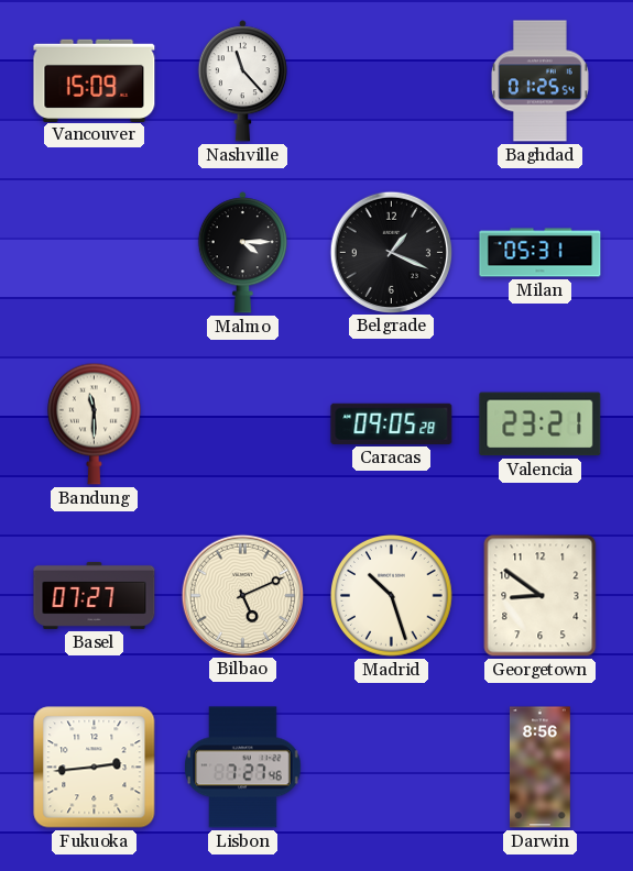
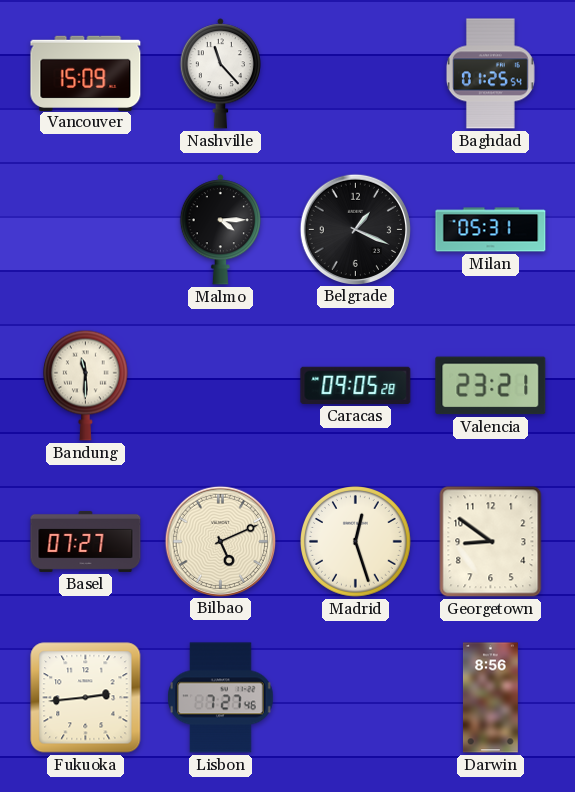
Madrid: 10:27 -> 12:27 (356, 542)
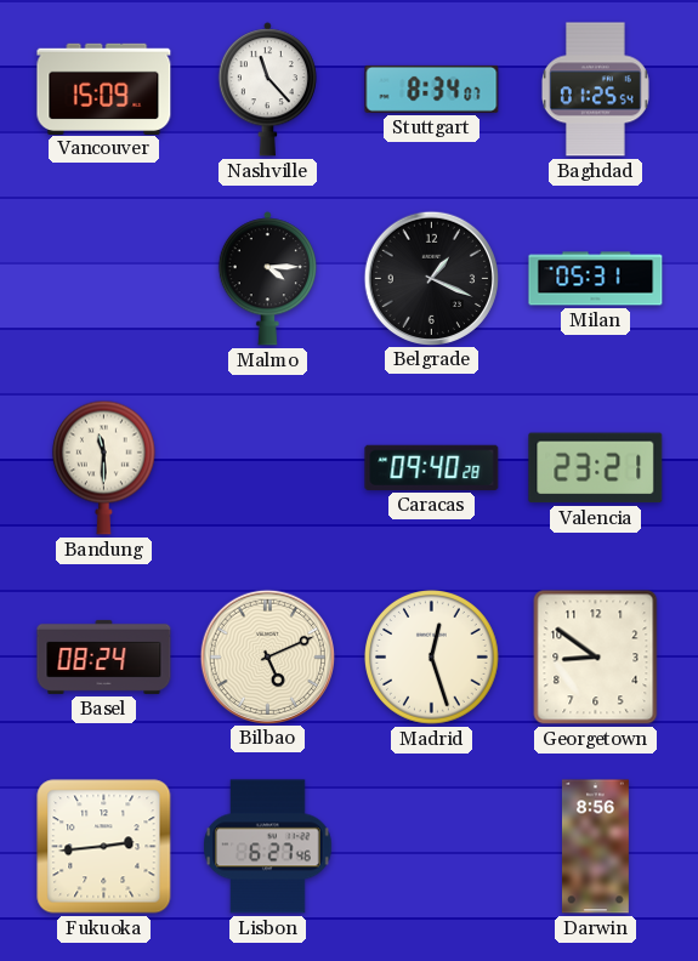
Stuttgart: none -> 8:34 (432, 89)
Caracas: 09:05 -> 09:40 (432, 467)
Basel: 07:27 -> 08:24 (104, 656)
Lisbon: 7:27 -> 6:27 (268, 847)
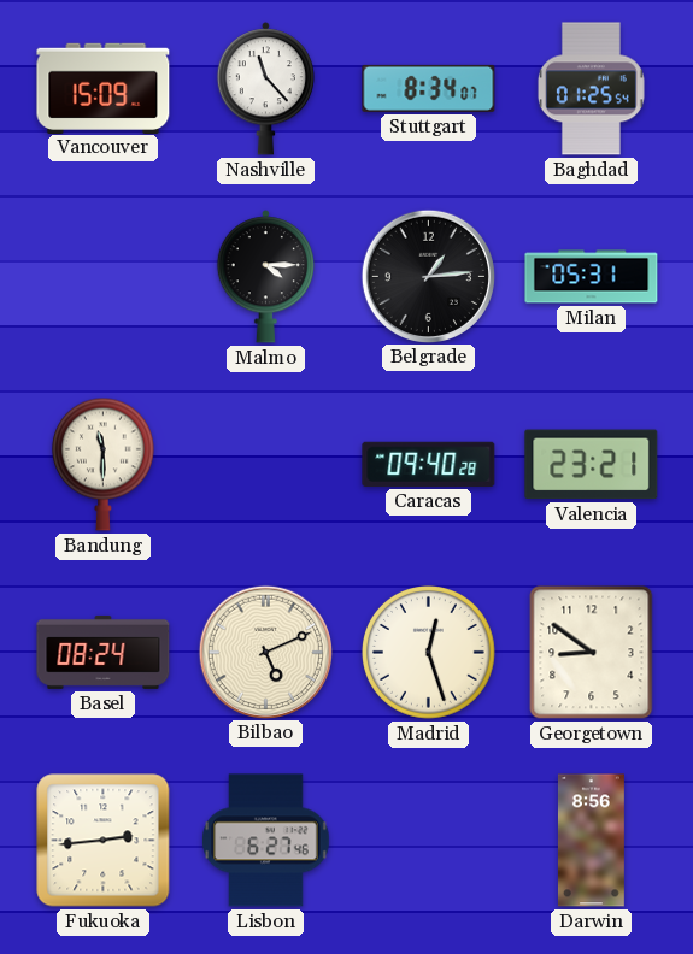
Belgrade: 1:19 -> 1:14 (428, 276)
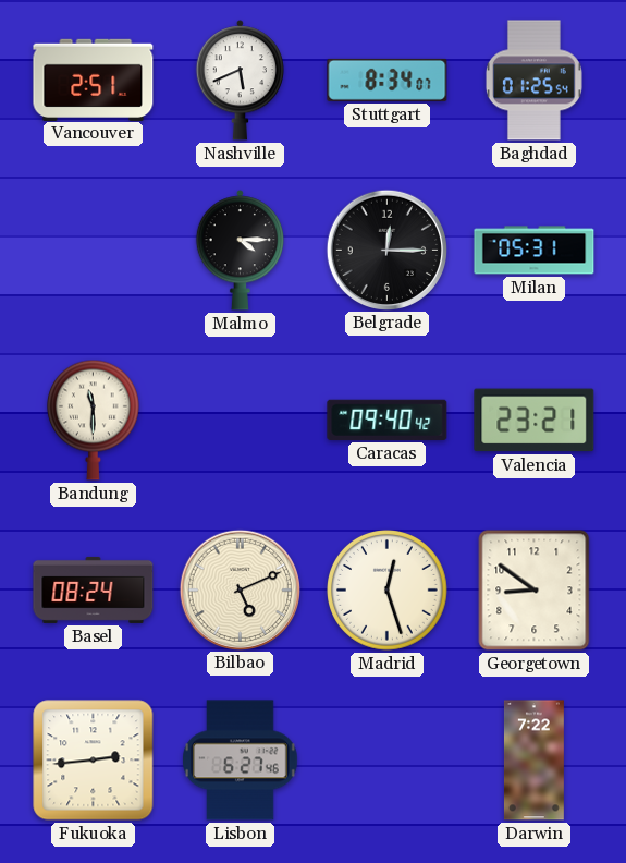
Vancouver: 15:09 -> 2:51 (94, 80)
Nashville: 11:23 -> 5:41 (240, 81)
Belgrade: 1:14 -> 12:15 (386, 250)
Caracas: 09:40:28 -> 09:40:42 (388, 420)
Darwin: 8:56 -> 7:22 (533, 761)
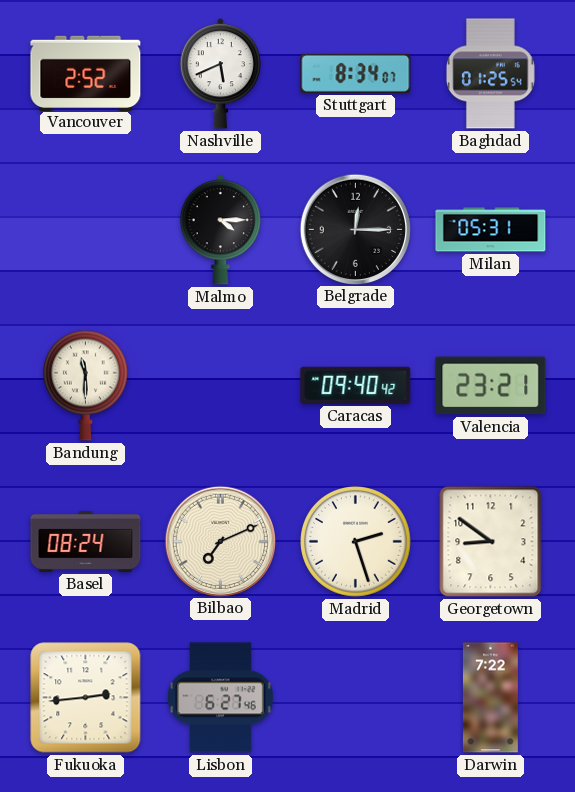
Vancouver: 2:51 -> 2:52 (86, 73)
Bilbao: 5:11 -> 7:11 (220, 541)
Madrid: 12:27 -> 2:27 (356, 542)
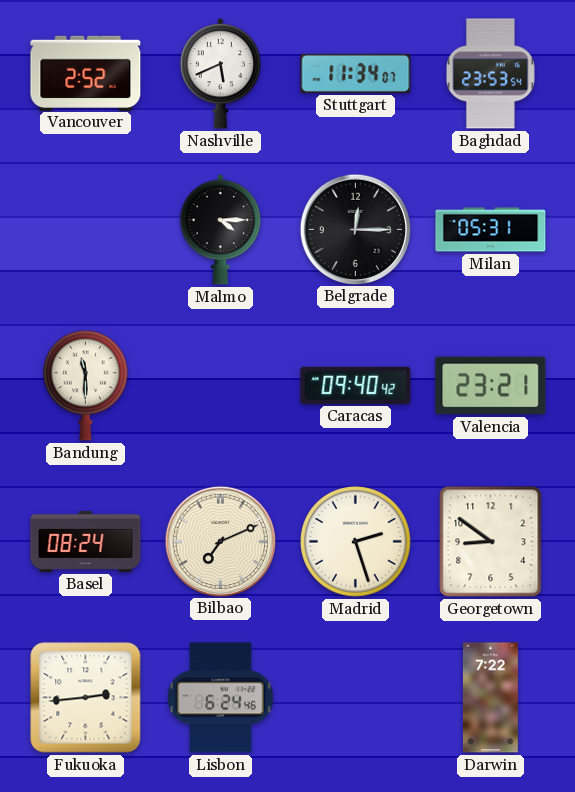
Stuttgart: 8:34 -> 11:34 (356, 73)
Baghdad: 01:25 -> 23:53 (490, 74)
Lisbon: 6:27 -> 6:24 (221, 698)
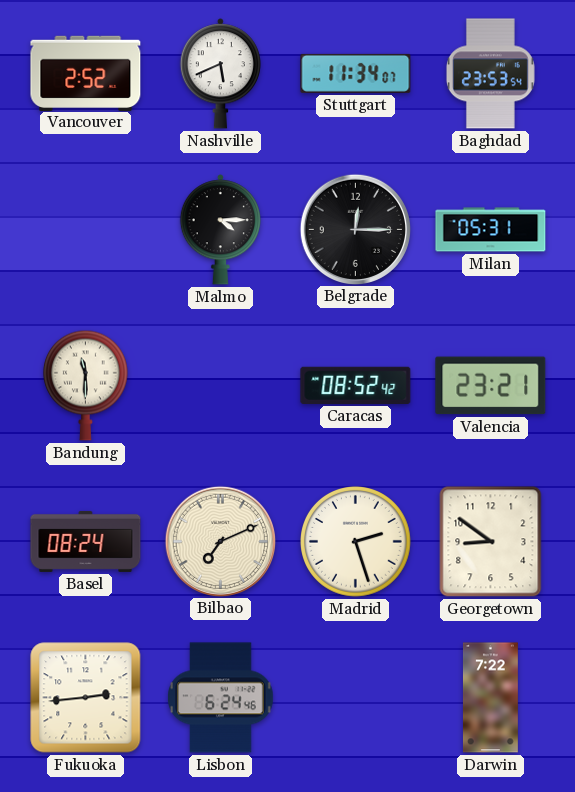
Caracas: 09:40 -> 08:52 (356, 385)
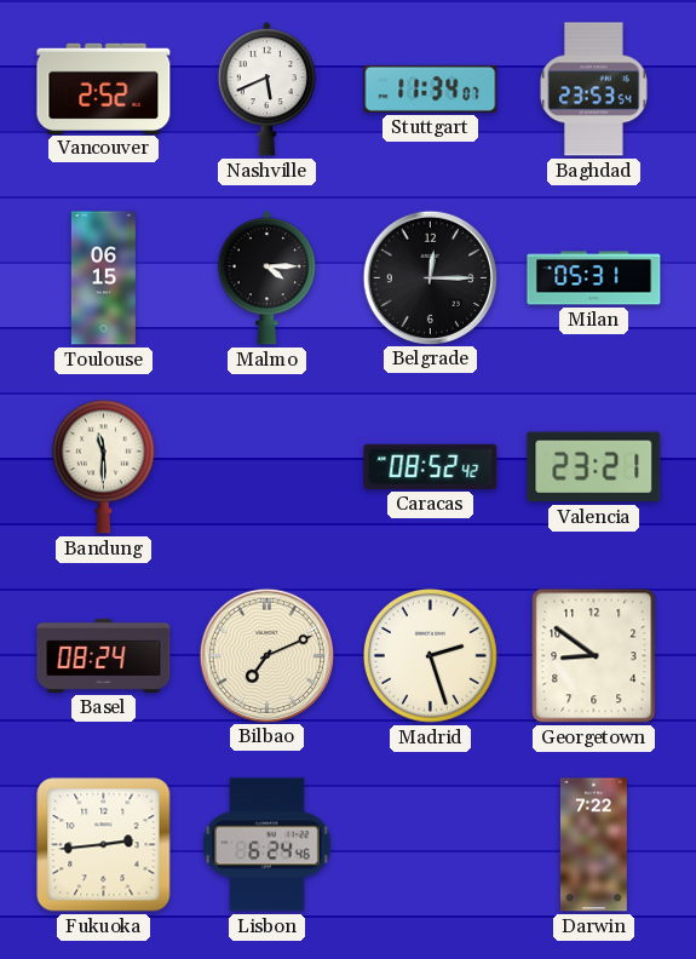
Toulouse: none -> 06:15 (103, 278)
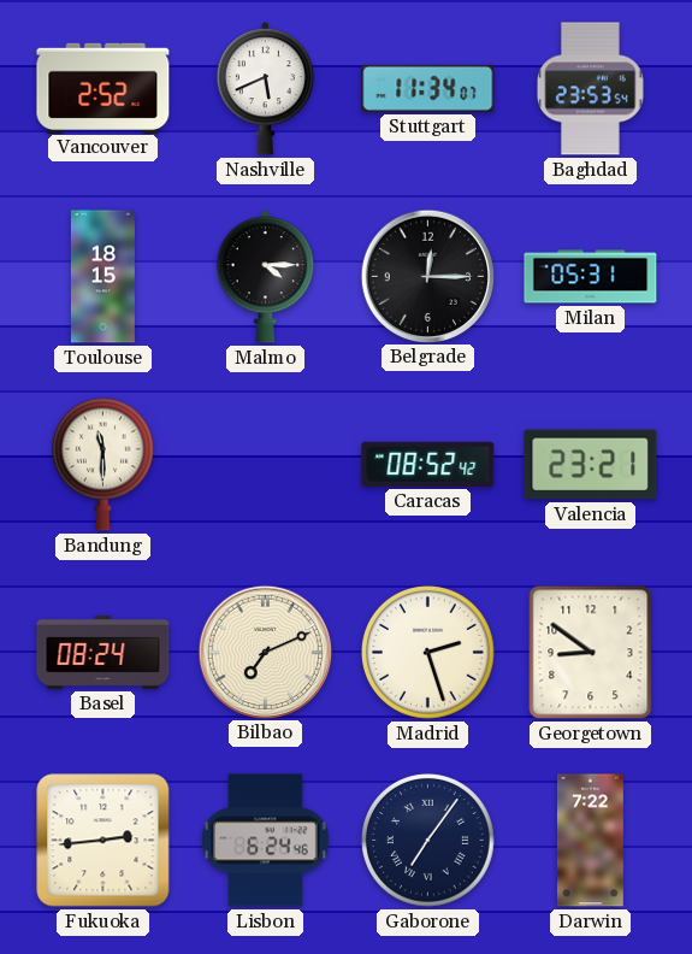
Toulouse: 06:15 -> 18:15 (102, 277)
Gaborone: none -> 7:06 (428, 841)
